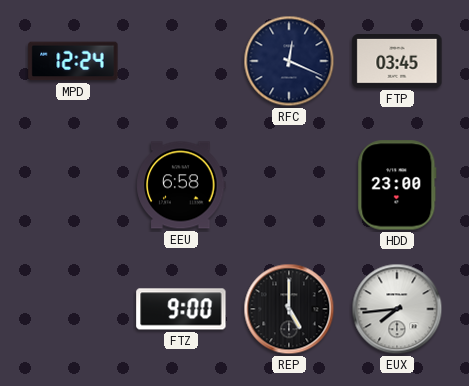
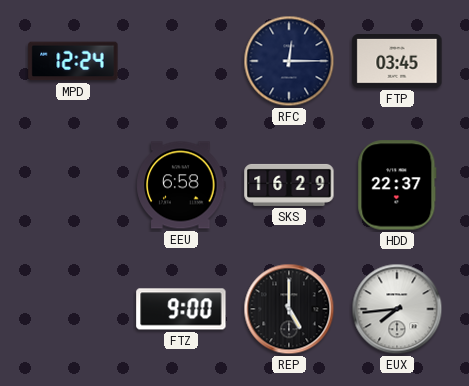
RFC: 12:19 -> 12:15 (289, 61)
SKS: none -> 16:29 (289, 185)
HDD: 23:00 -> 22:37 (397, 185)
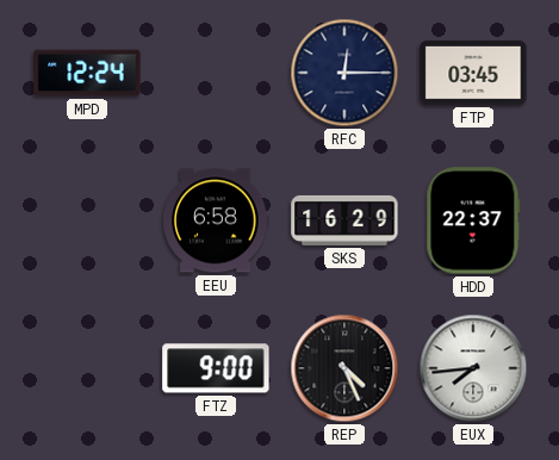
REP: 5:00 -> 4:26 (344, 368)
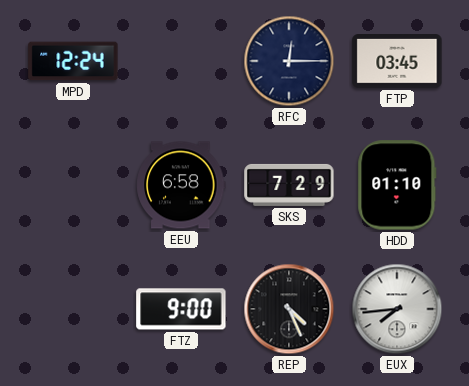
SKS: 16:29 -> 7:29 (289, 185)
HDD: 22:37 -> 01:10 (397, 185)
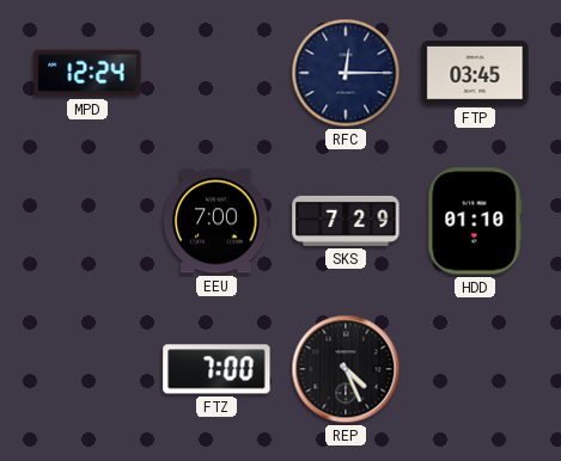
EEU: 6:58 -> 7:00 (217, 221)
FTZ: 9:00 -> 7:00 (217, 369)
EUX: 7:44 -> none (397, 309)
